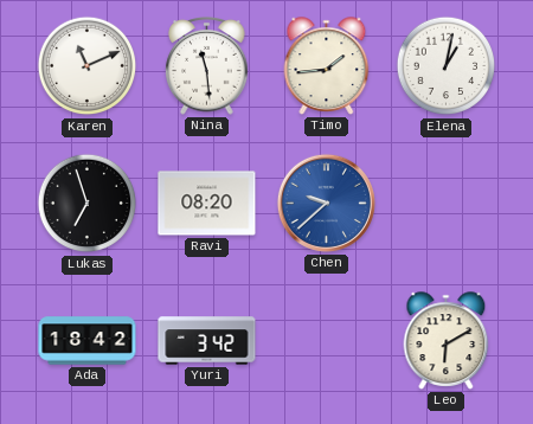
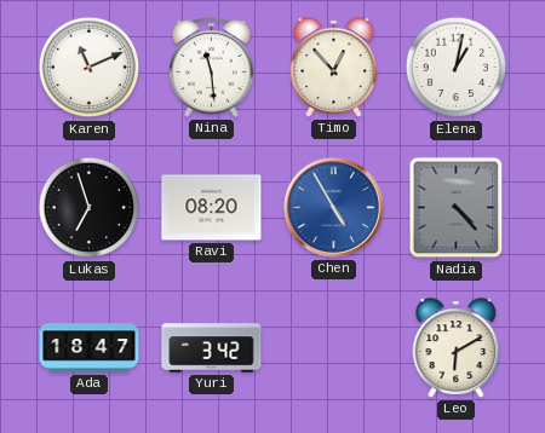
Timo: 1:44 -> 12:53 (334, 68)
Chen: 9:38 -> 4:55 (333, 207)
Nadia: none -> 4:23 (457, 208)
Ada: 18:42 -> 18:47 (90, 348)
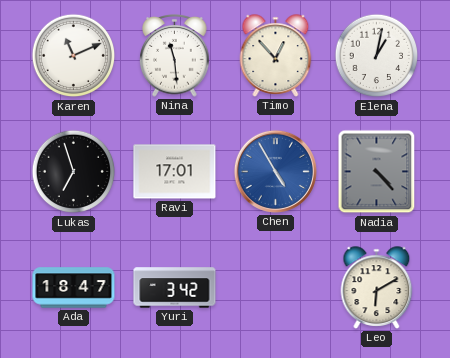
Ravi: 08:20 -> 17:01 (175, 172)
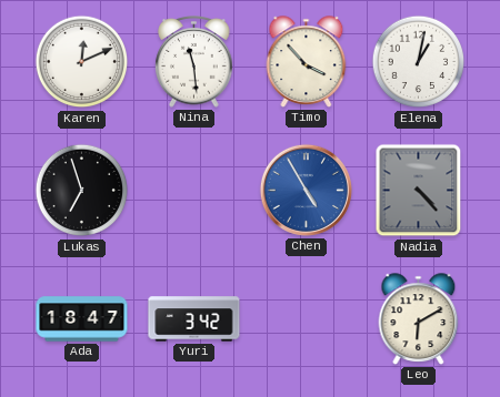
Karen: 11:11 -> 12:11 (82, 62)
Timo: 12:53 -> 3:53 (307, 62)
Ravi: 17:01 -> none (175, 172)
